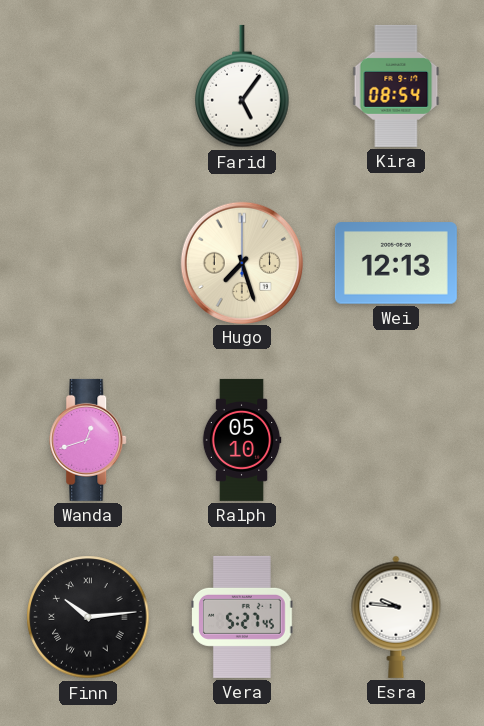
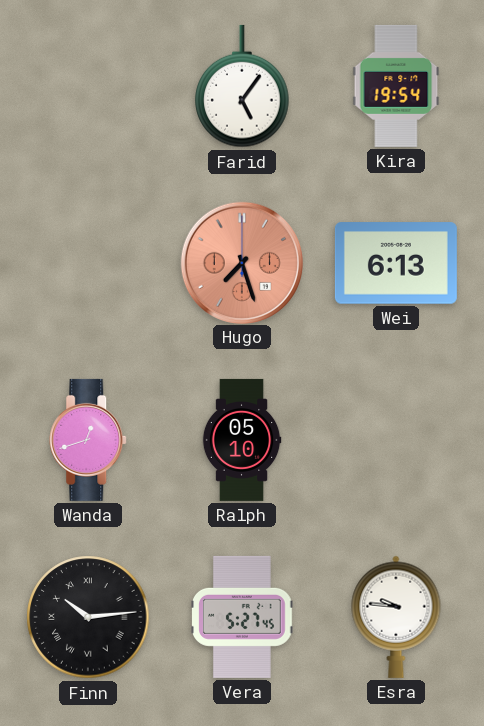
Kira: 08:54 -> 19:54 (396, 86)
Hugo dial: cream -> salmon (241, 262)
Wei: 12:13 -> 6:13 (396, 263)
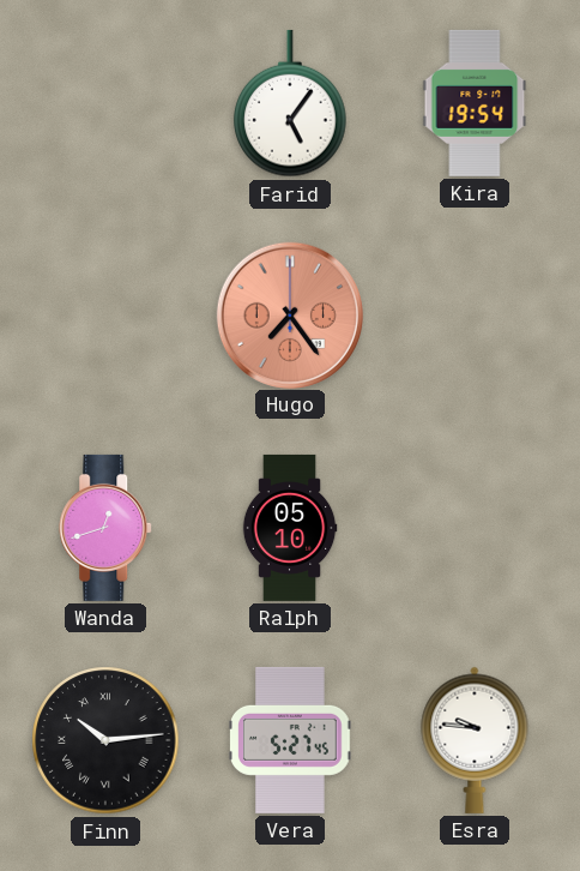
Hugo: 7:27 -> 7:24 (289, 314)
Wei: 6:13 -> none (396, 263)
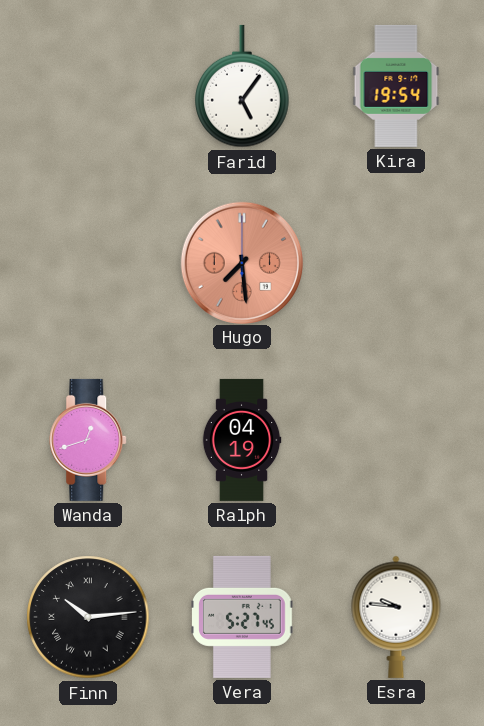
Hugo: 7:24 -> 7:29 (241, 262)
Ralph: 05:10 -> 04:19 (242, 440)
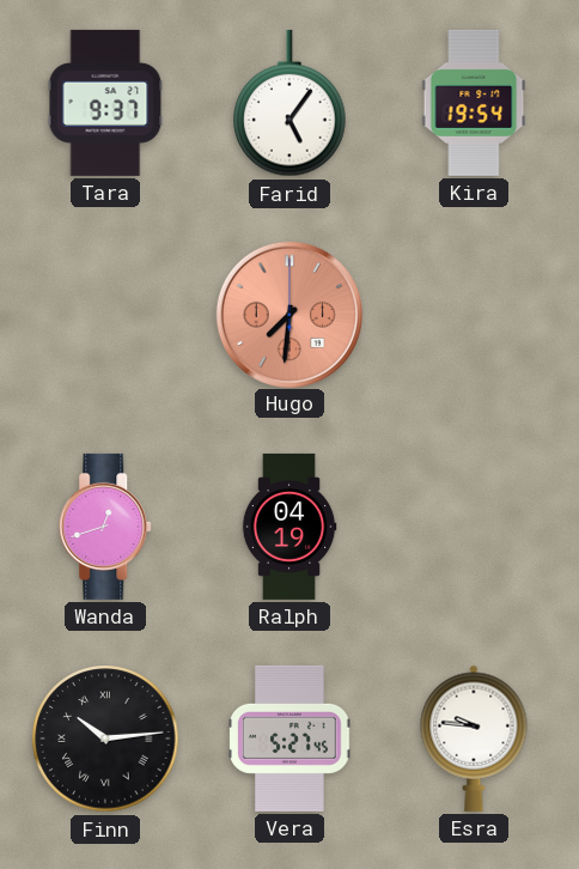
Tara: none -> 9:37 (105, 103)
Hugo: 7:29 -> 7:31 (288, 314)
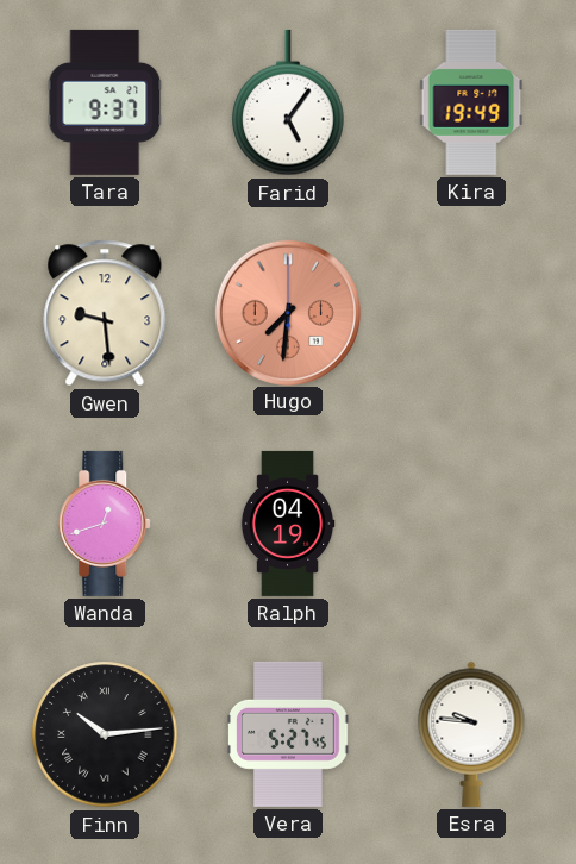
Kira: 19:54 -> 19:49 (471, 102)
Gwen: none -> 9:29 (105, 313)
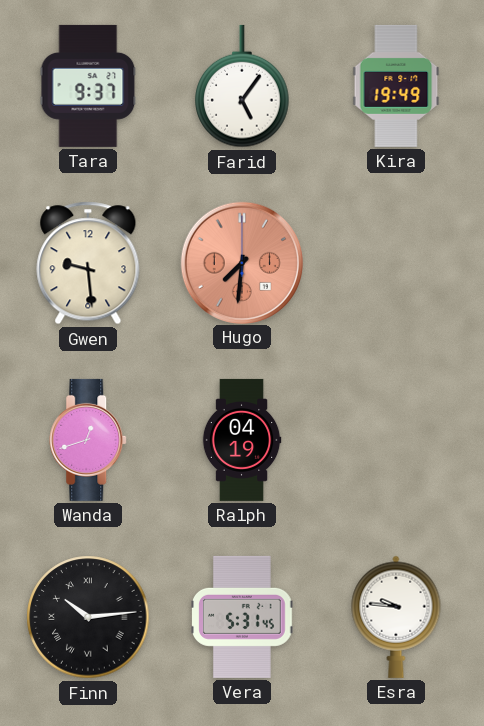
Vera: 5:27 -> 5:31 (243, 617)
